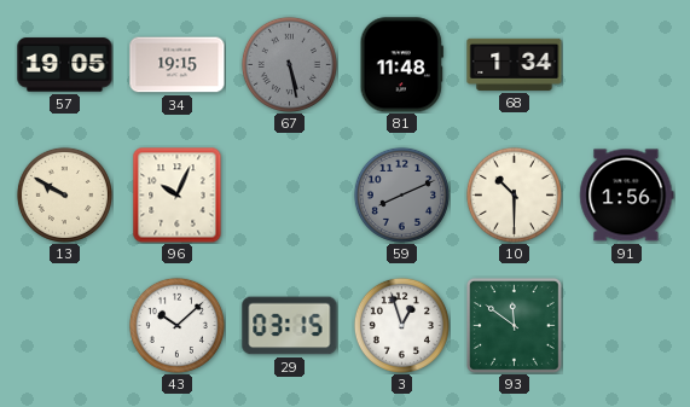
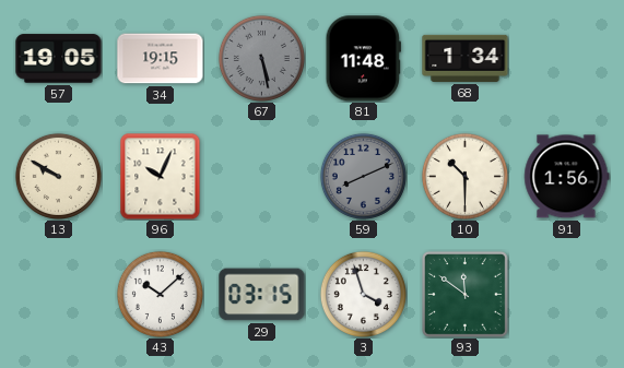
3: 12:57 -> 3:57 (363, 294)
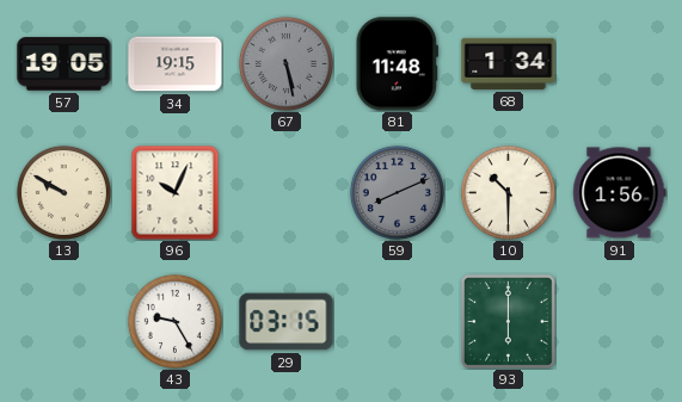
43: 10:08 -> 9:25 (174, 321)
3: 3:57 -> none (363, 294)
93: 11:51 -> 6:00 (508, 321)
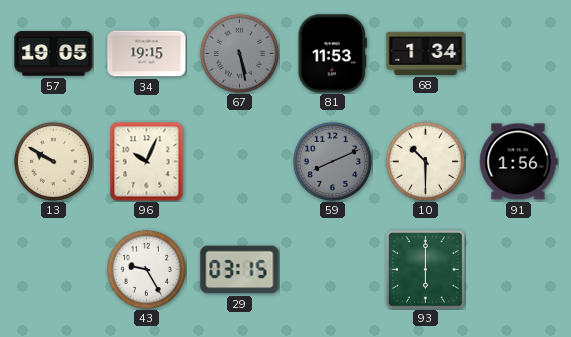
81: 11:48 -> 11:53 (332, 54)
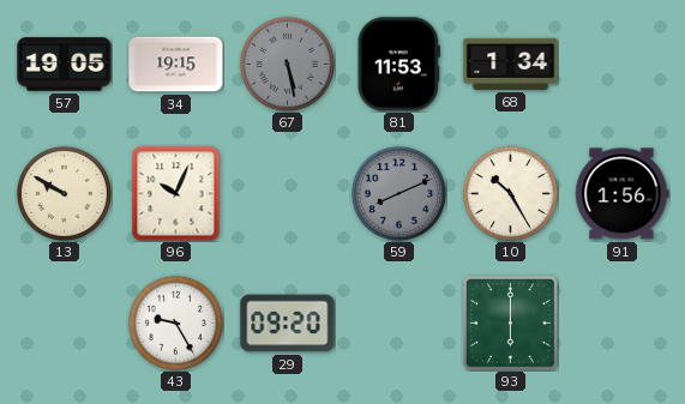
10: 10:30 -> 10:25 (510, 193)
29: 03:15 -> 09:20 (288, 324)
